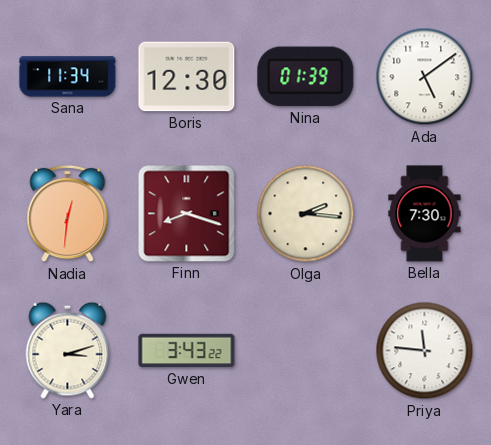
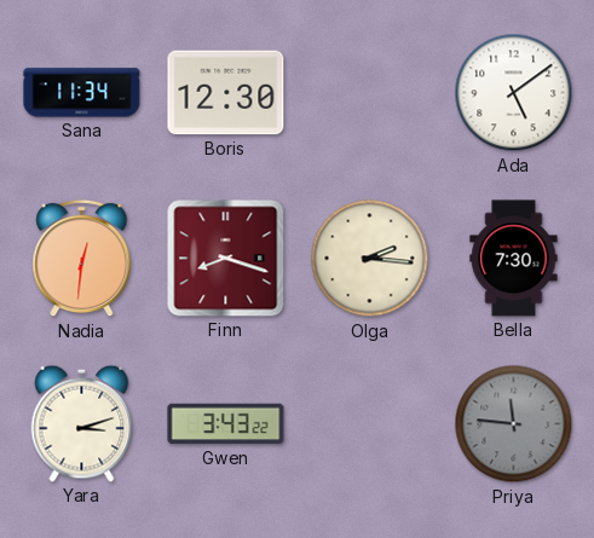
Nina: 01:39 -> none (306, 77)
Priya dial: white -> grey (514, 424)
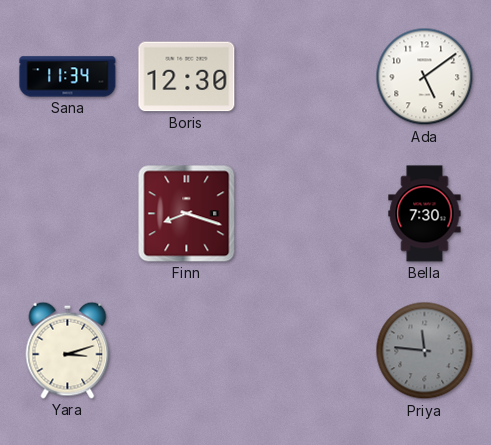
Nadia: 12:31 -> none (82, 259)
Olga: 2:16 -> none (370, 259)
Gwen: 3:43 -> none (226, 424)
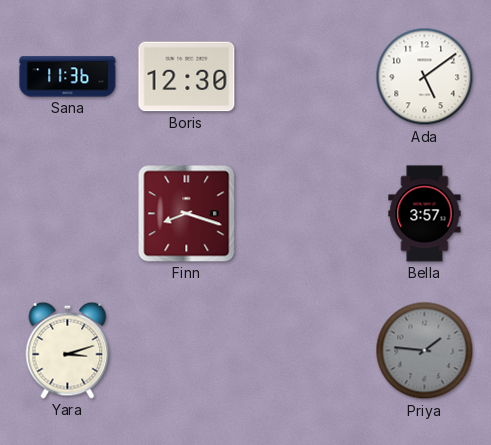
Sana: 11:34 -> 11:36 (68, 77)
Bella: 7:30 -> 3:57 (425, 214)
Priya: 11:46 -> 1:46 (425, 351)
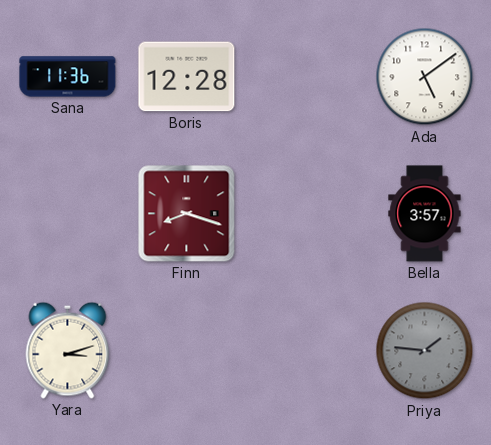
Boris: 12:30 -> 12:28 (187, 77)
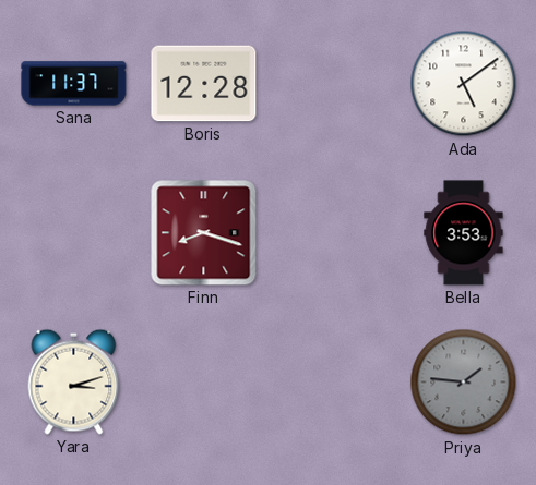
Sana: 11:36 -> 11:37 (74, 84)
Bella: 3:57 -> 3:53 (464, 233)
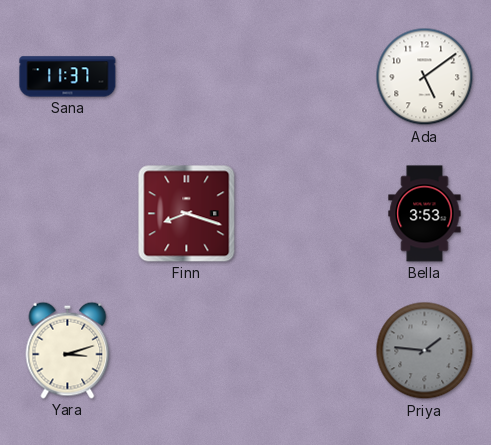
Boris: 12:28 -> none (204, 84)
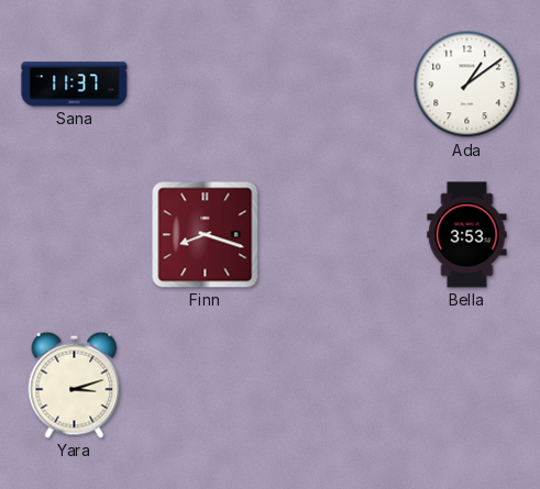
Ada: 5:09 -> 1:09 (467, 85)
Priya: 1:46 -> none (425, 351)
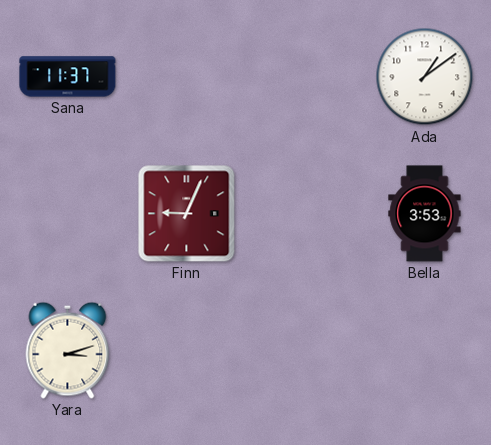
Finn: 8:18 -> 9:04 (187, 214)
